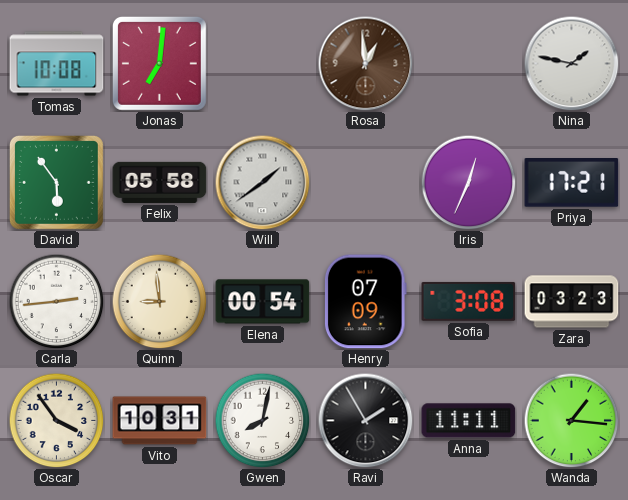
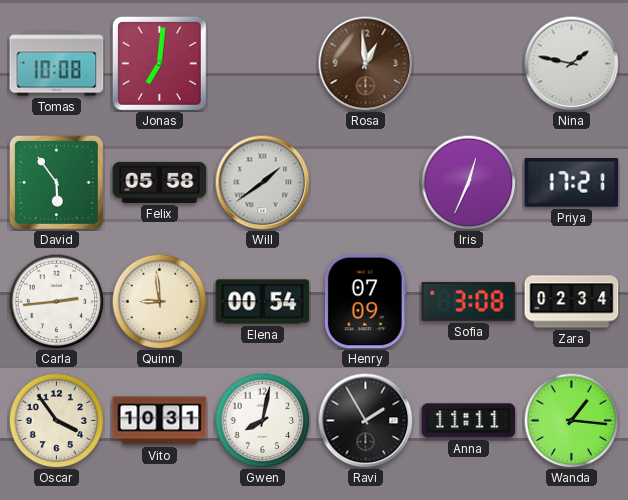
Zara: 03:23 -> 02:34 (572, 302)
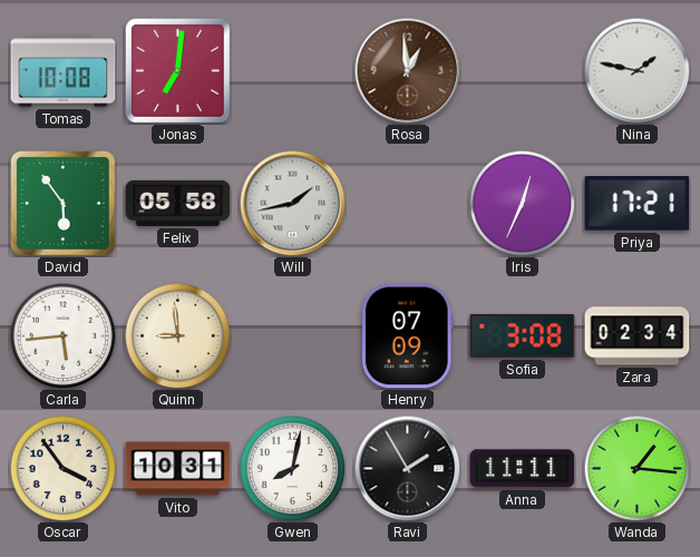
Will: 1:39 -> 1:43 (292, 203)
Carla: 2:44 -> 5:44 (62, 335)
Elena: 00:54 -> none (263, 302)
